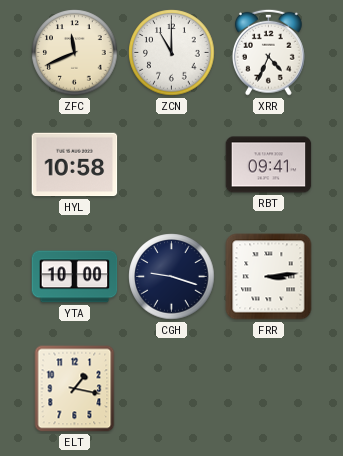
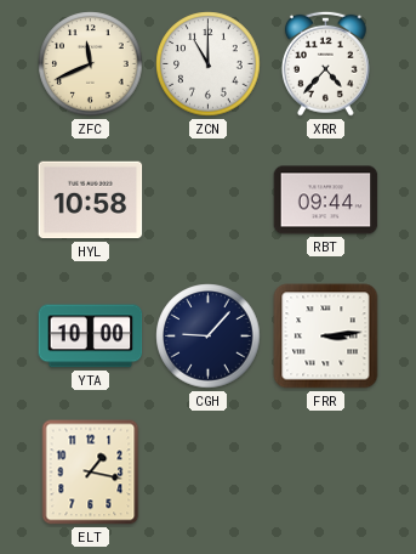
XRR: 4:34 -> 4:37 (325, 63)
RBT: 09:41 -> 09:44 (326, 200)
CGH: 9:18 -> 9:07 (209, 337)
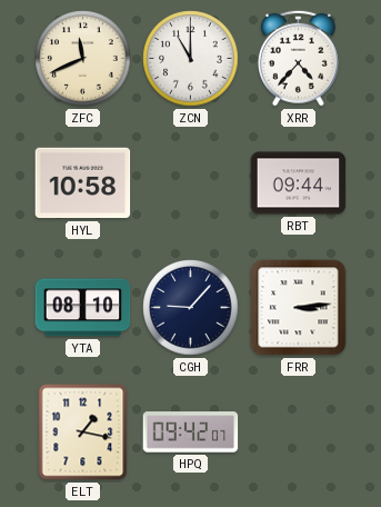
YTA: 10:00 -> 08:10 (83, 308)
HPQ: none -> 09:42 (191, 433)
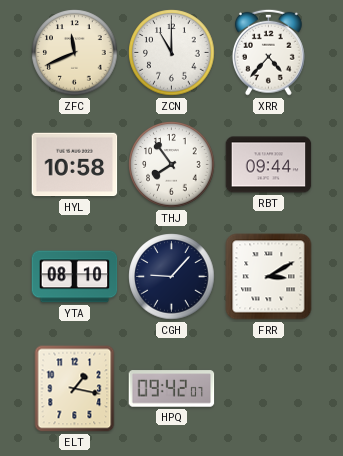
THJ: none -> 7:54 (172, 165)
FRR: 3:14 -> 3:10 (269, 277)
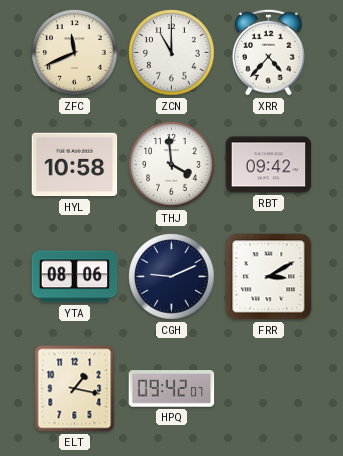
THJ: 7:54 -> 3:59 (172, 165)
RBT: 09:44 -> 09:42 (269, 165)
YTA: 08:10 -> 08:06 (75, 277)
CGH: 9:07 -> 9:11 (172, 277)
